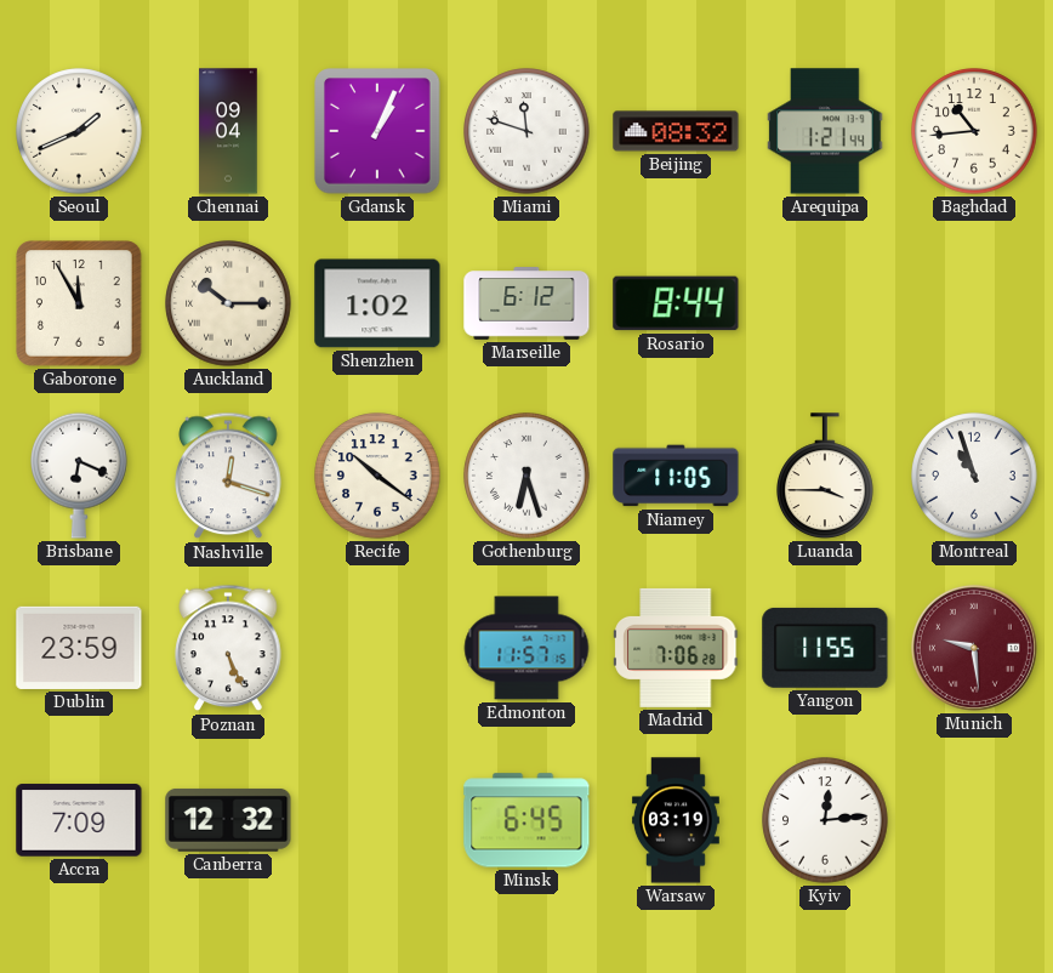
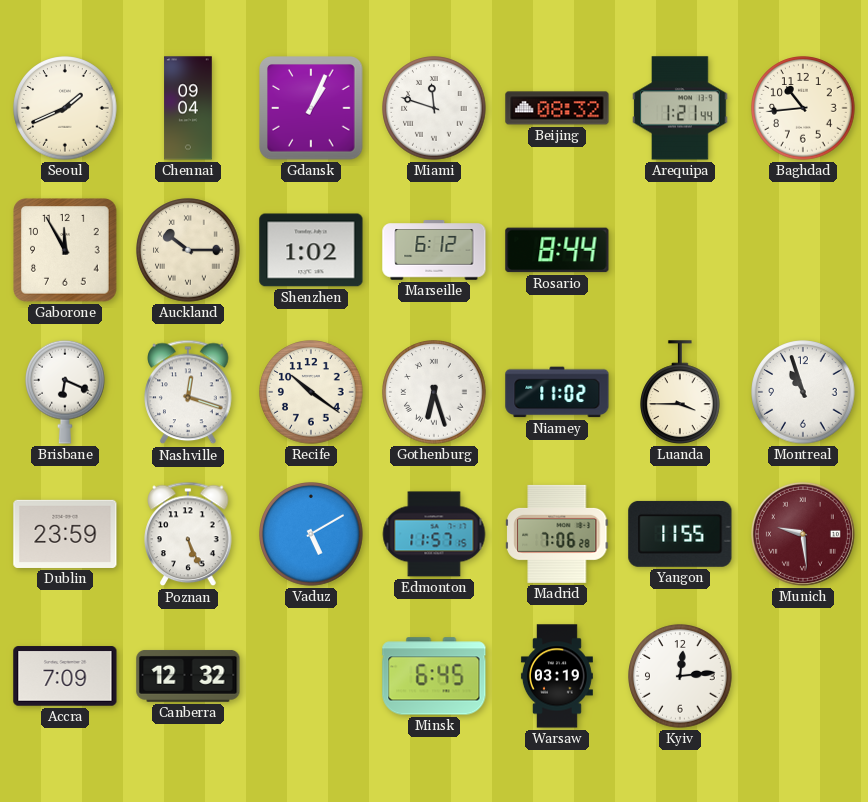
Niamey: 11:05 -> 11:02 (557, 392)
Vaduz: none -> 5:10 (311, 534)
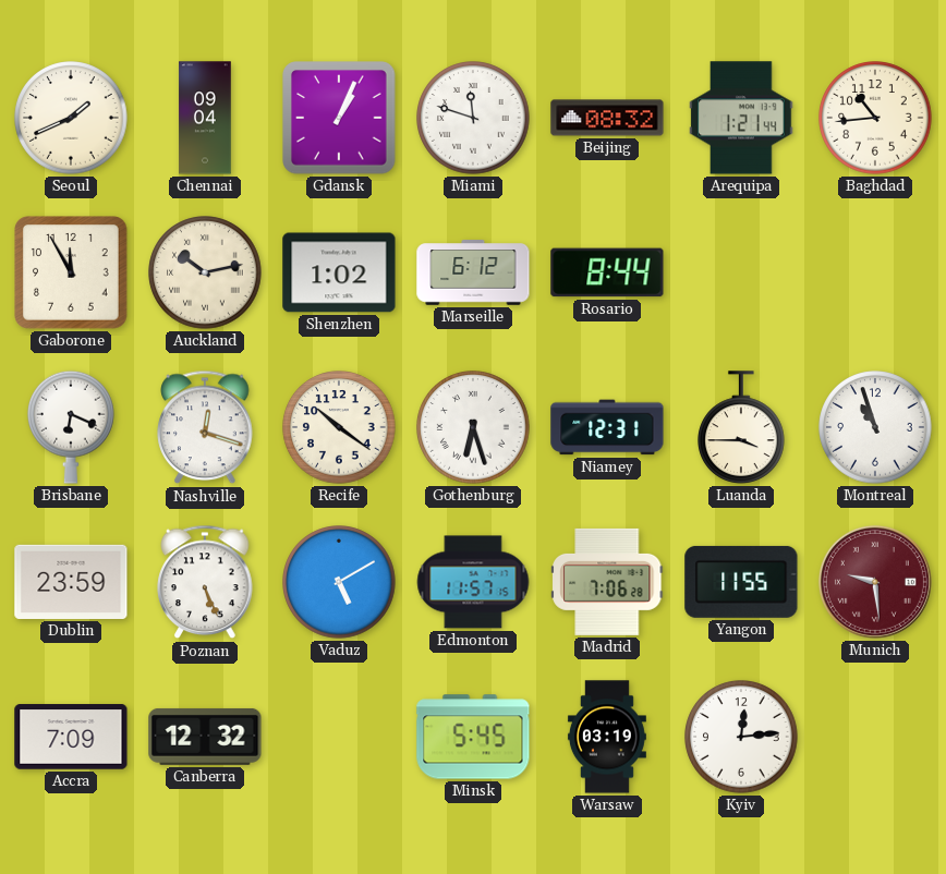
Auckland: 10:15 -> 10:13 (205, 272)
Niamey: 11:02 -> 12:31 (607, 427)
Minsk: 6:45 -> 5:45 (473, 737)
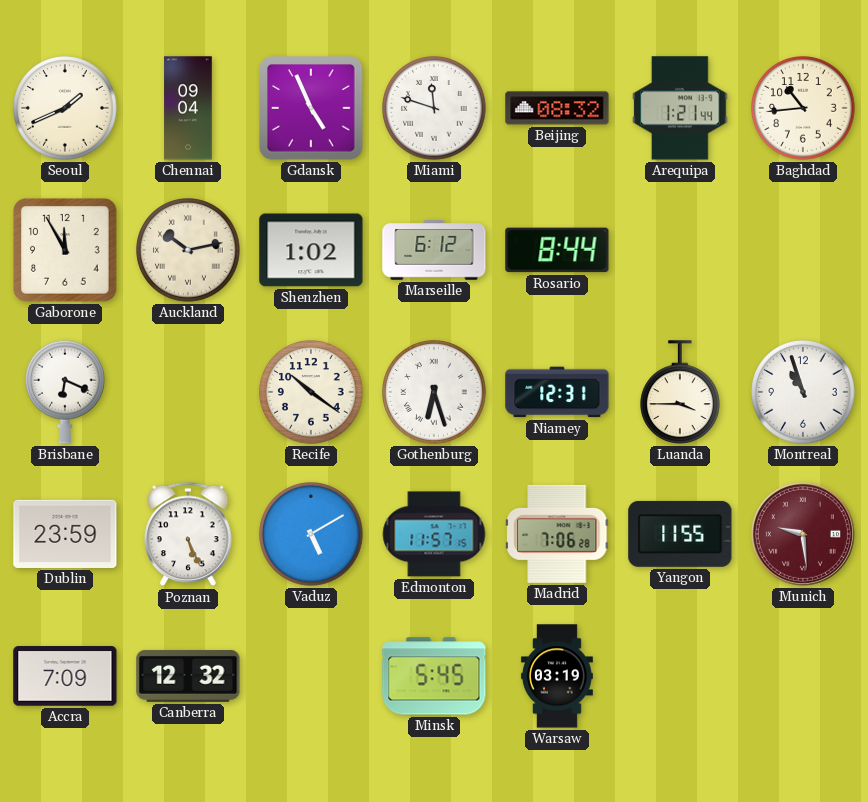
Gdansk: 1:04 -> 4:56 (311, 108)
Nashville: 12:18 -> none (205, 427)
Kyiv: 12:14 -> none (741, 737)
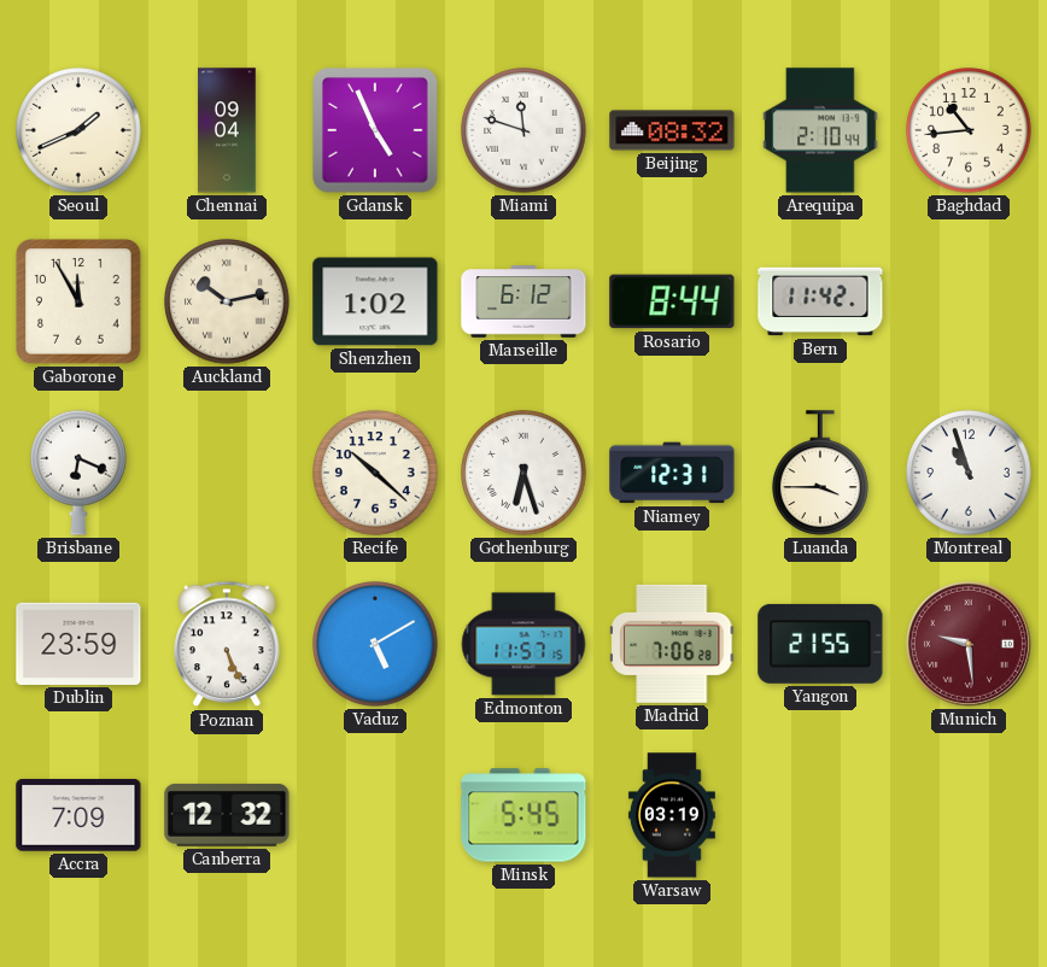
Arequipa: 1:21 -> 2:10 (820, 130)
Bern: none -> 11:42 (820, 301)
Recife: 10:21 -> 10:22 (375, 473)
Yangon: 11:55 -> 21:55 (820, 644)
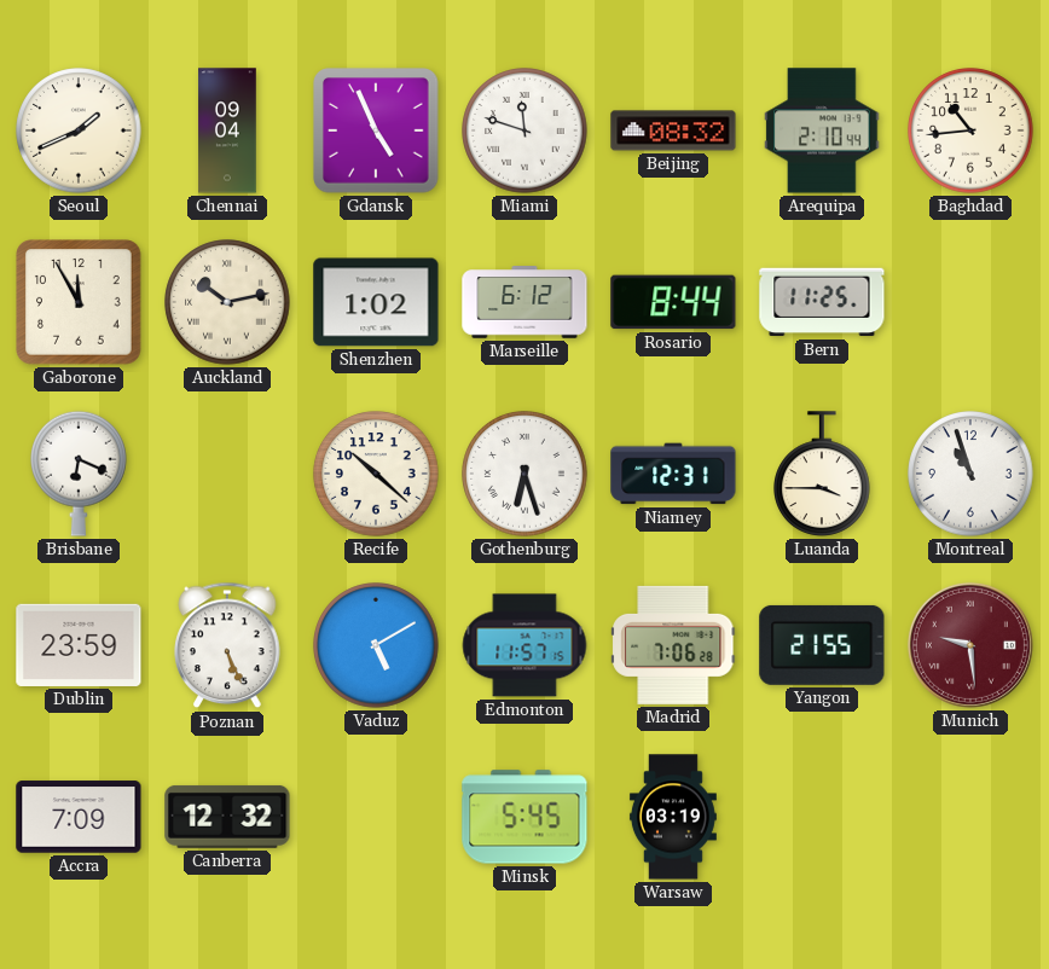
Bern: 11:42 -> 11:25 (822, 302)
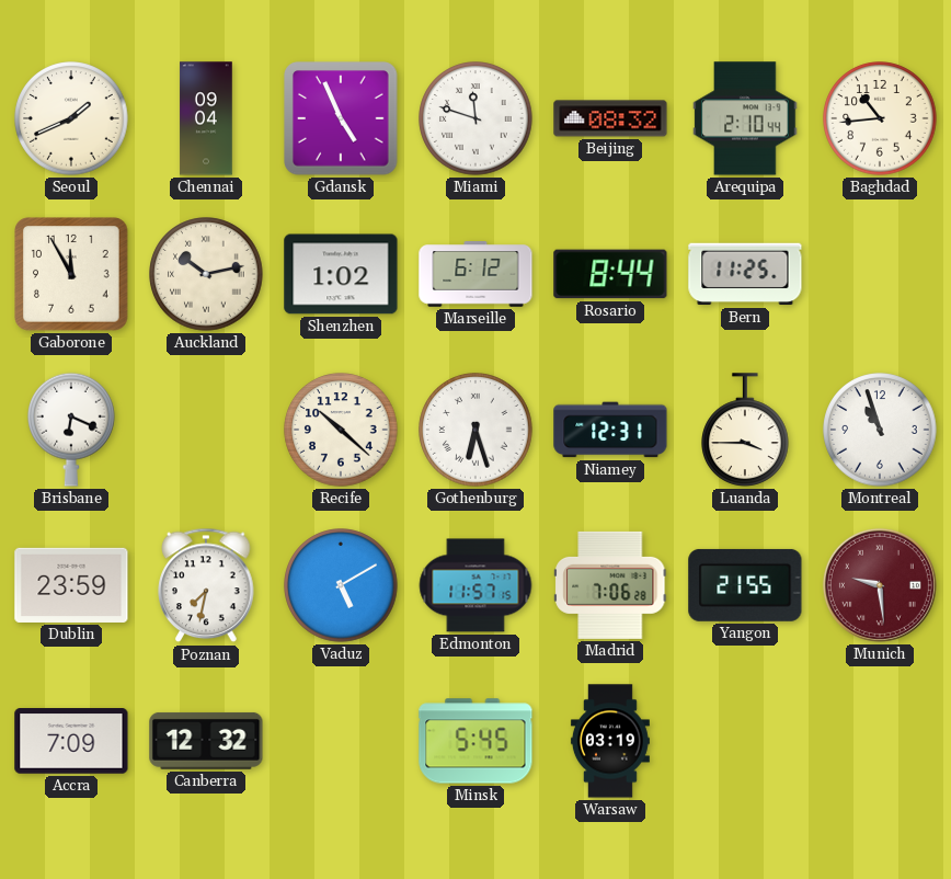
Poznan: 5:26 -> 7:32 (206, 585)
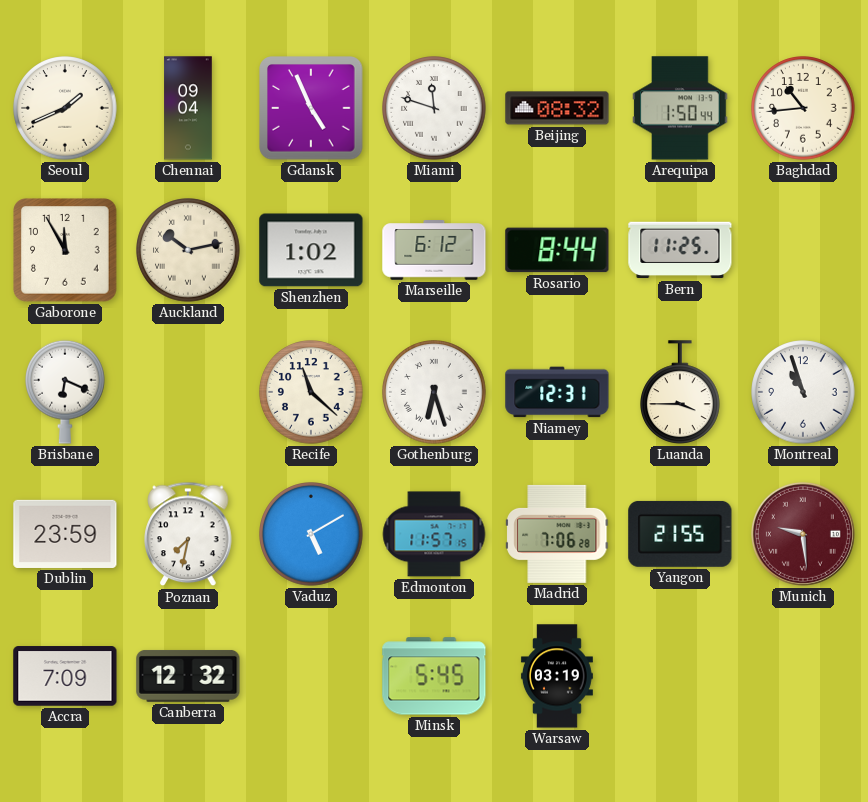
Arequipa: 2:10 -> 1:50 (680, 108)
Recife: 10:22 -> 11:22 (311, 392)
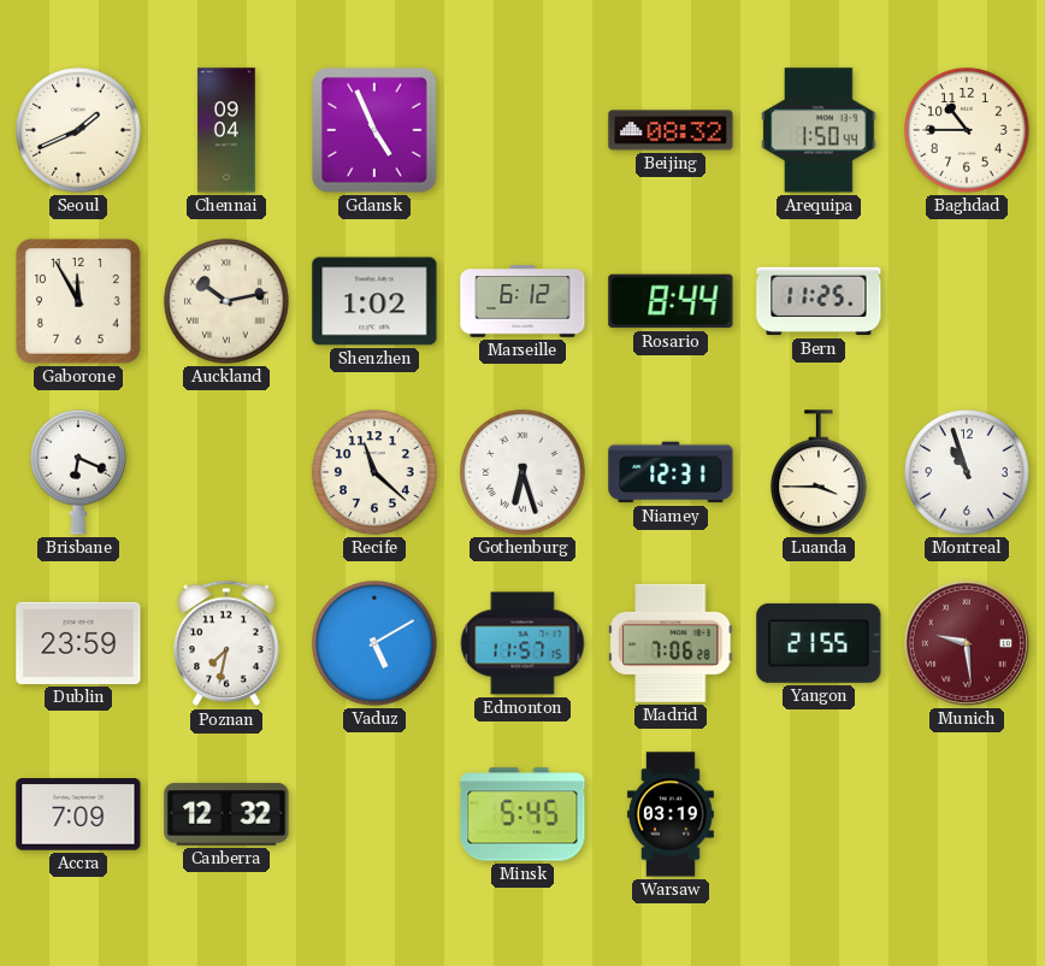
Miami: 11:48 -> none (434, 108)
Baghdad: 10:44 -> 10:45 (967, 130)
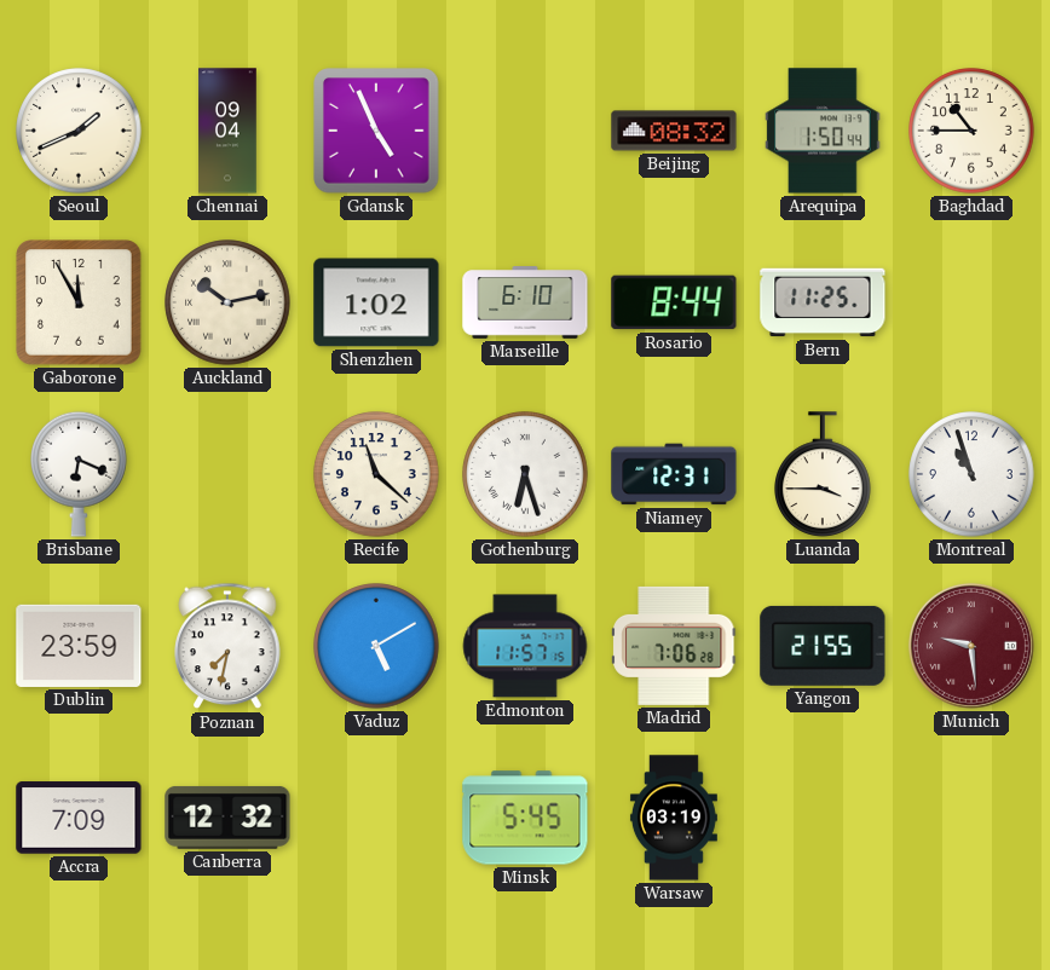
Marseille: 6:12 -> 6:10 (525, 302)
